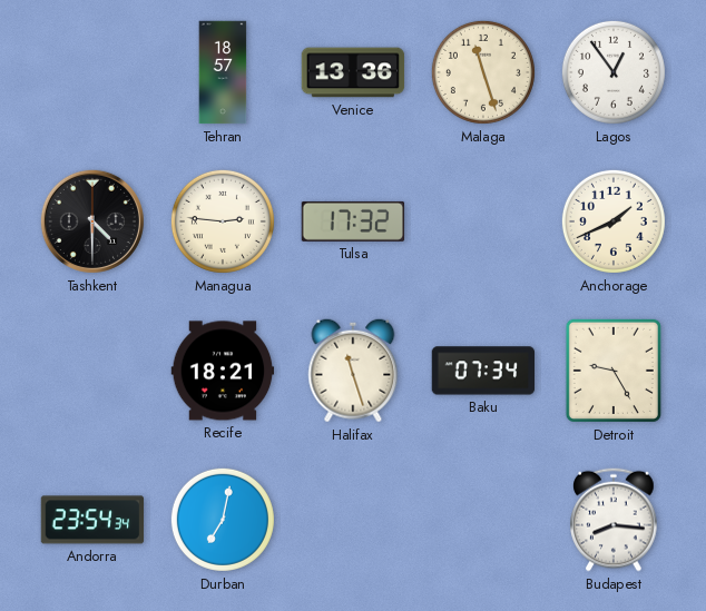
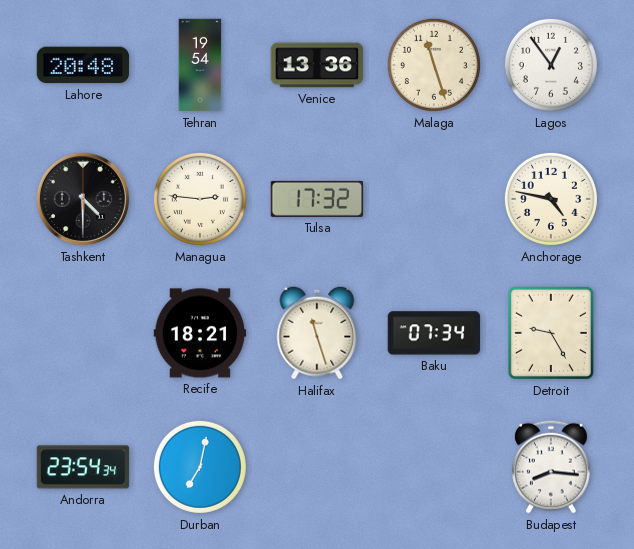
Lahore: none -> 20:48 (83, 65)
Tehran: 18:57 -> 19:54 (200, 65)
Anchorage: 1:41 -> 4:47 (551, 199)
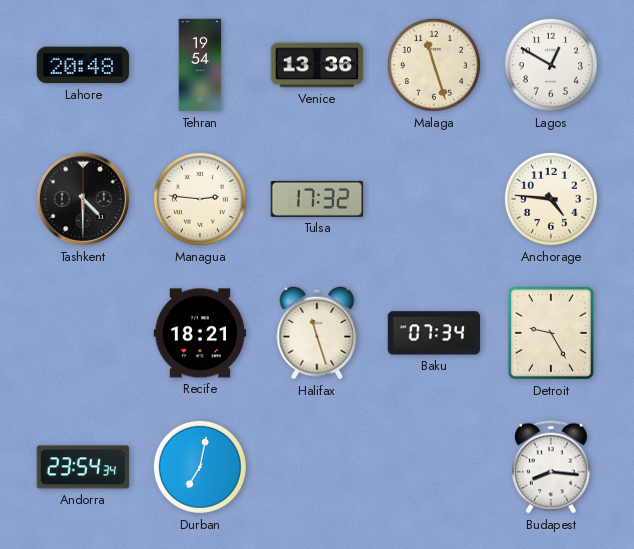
Lagos: 12:54 -> 12:50 (551, 65)
Anchorage: 4:47 -> 4:46 (551, 199)
